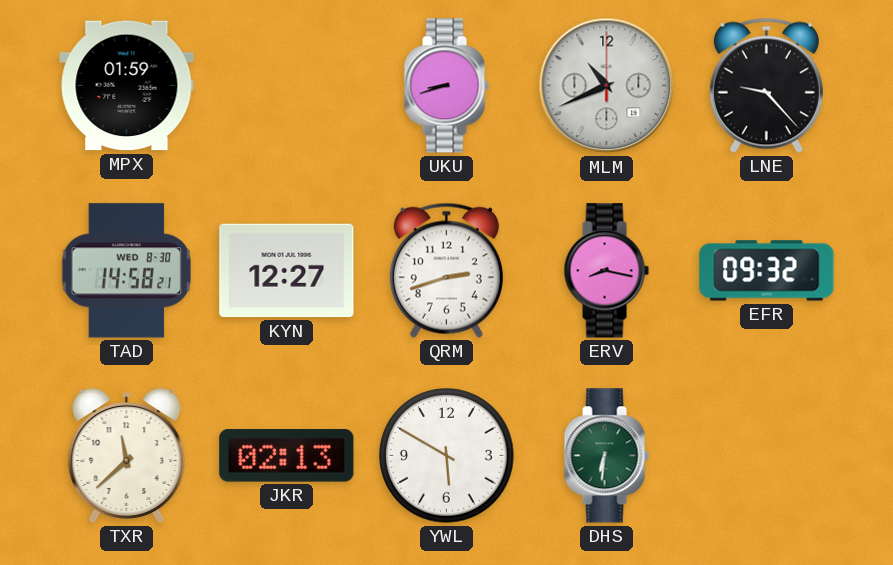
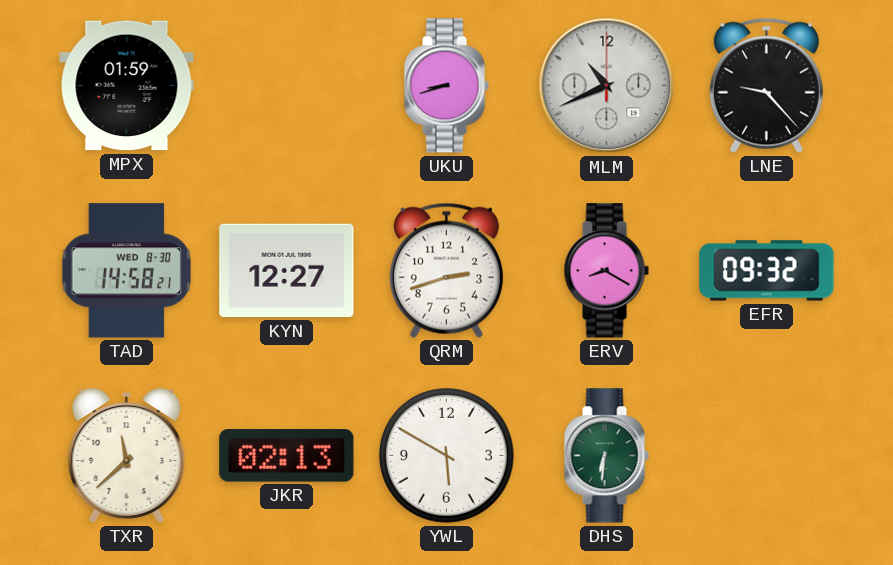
ERV: 8:17 -> 8:20 (606, 271)
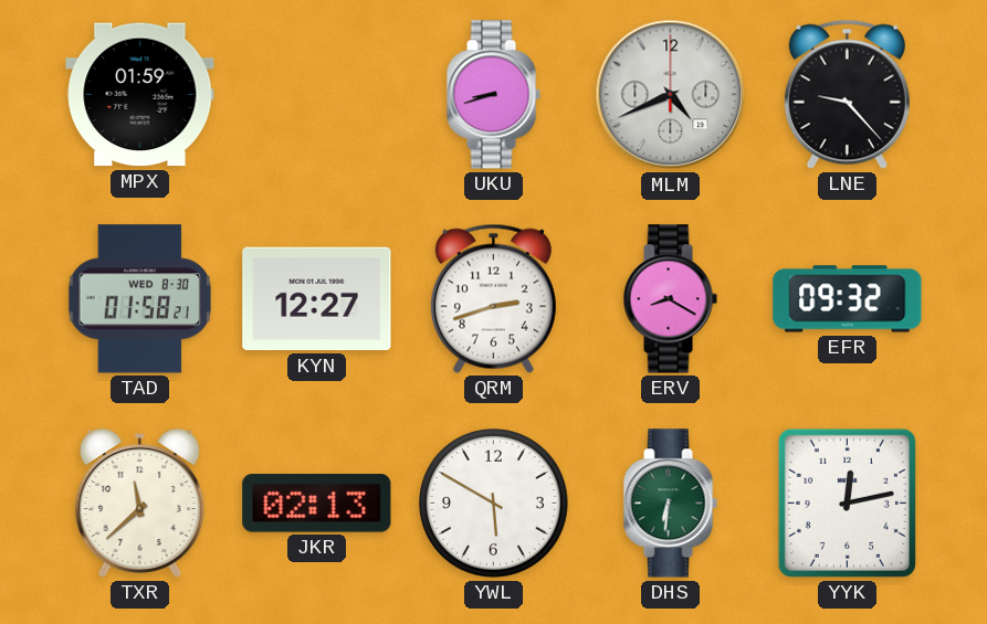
MLM: 10:41 -> 4:41 (671, 95)
TAD: 14:58 -> 01:58 (139, 299)
YYK: none -> 12:13 (847, 503)
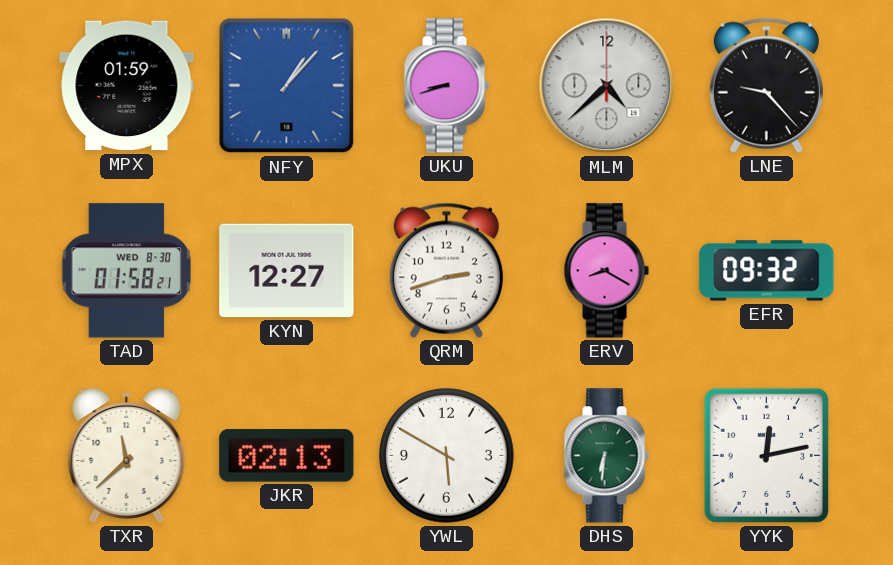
NFY: none -> 1:07 (287, 86)
MLM: 4:41 -> 4:38 (607, 86)
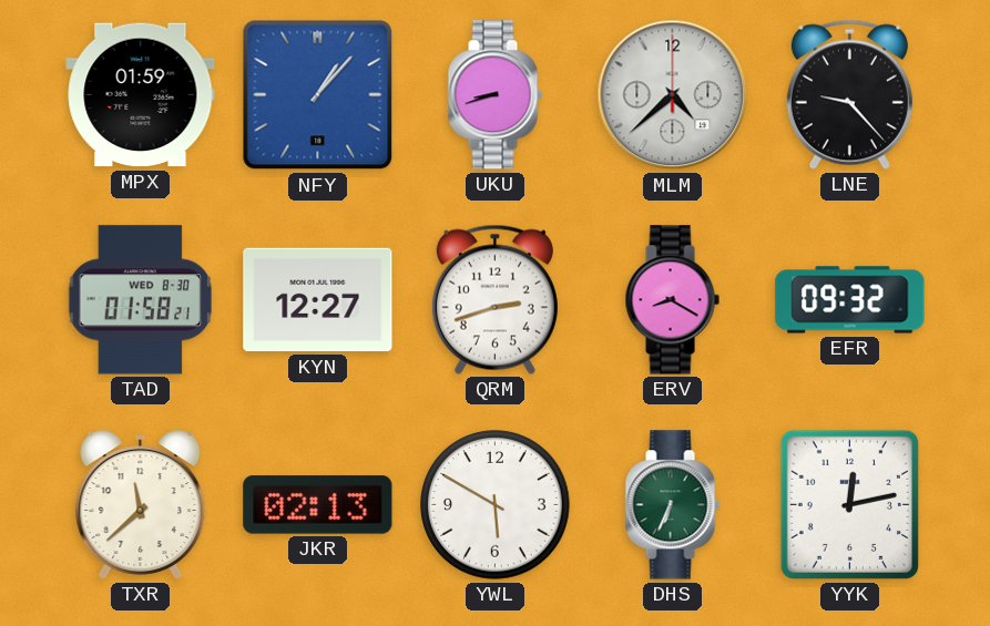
DHS: 6:31 -> 6:34 (672, 505)
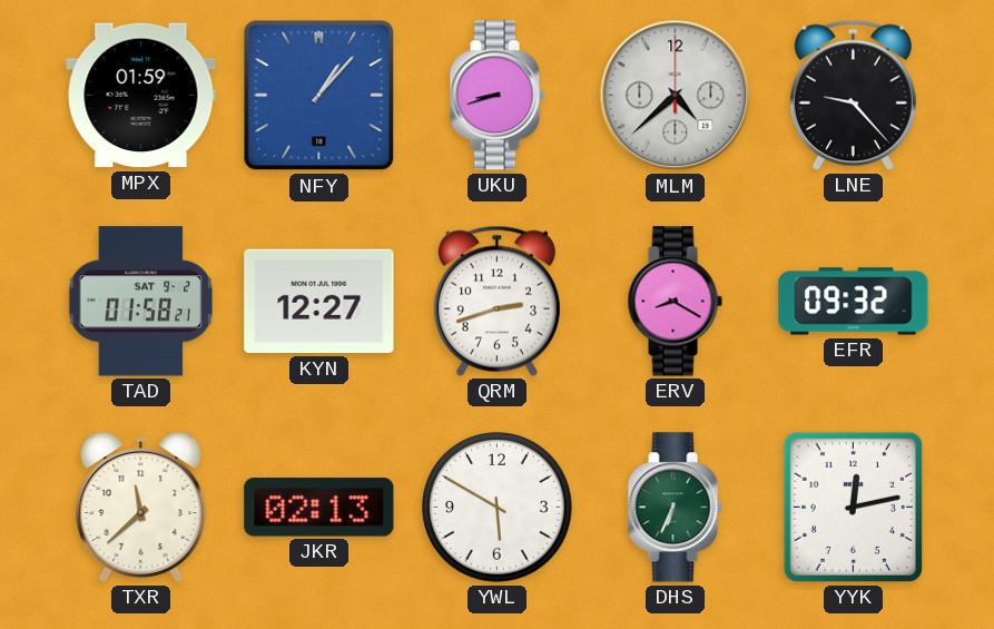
TAD date: WED 8-30 -> SAT 9-2 (140, 302)
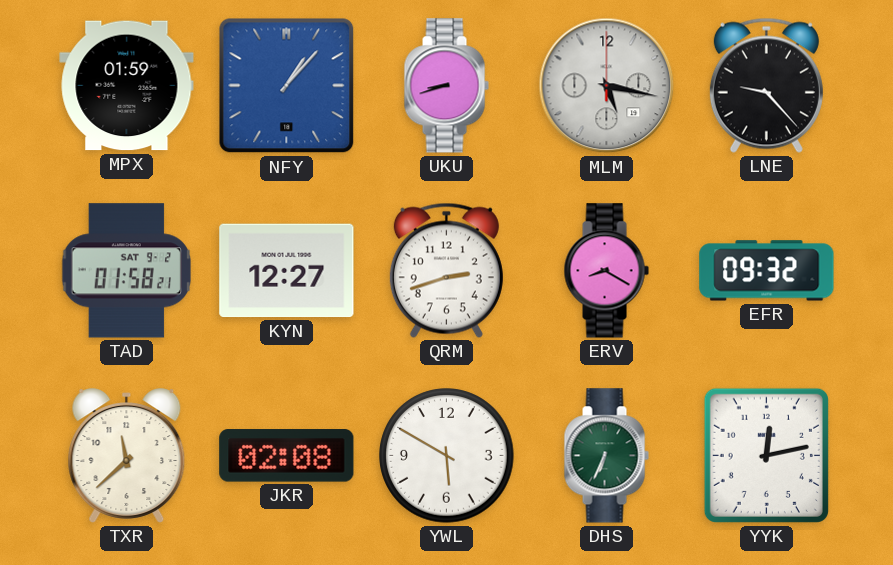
MLM: 4:38 -> 5:17 (607, 86)
JKR: 02:13 -> 02:08 (287, 456)
